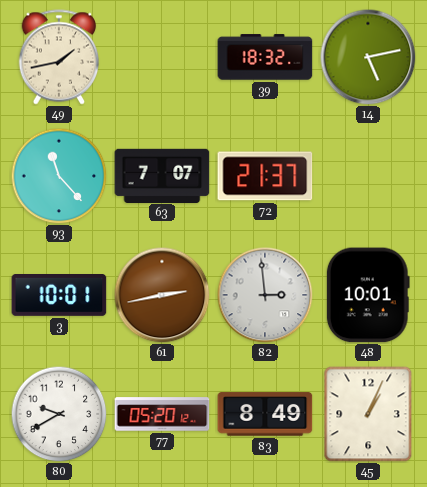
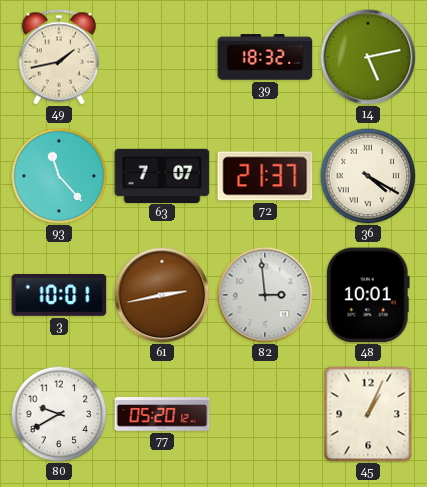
36: none -> 4:20 (368, 176)
83: 8:49 -> none (265, 414)
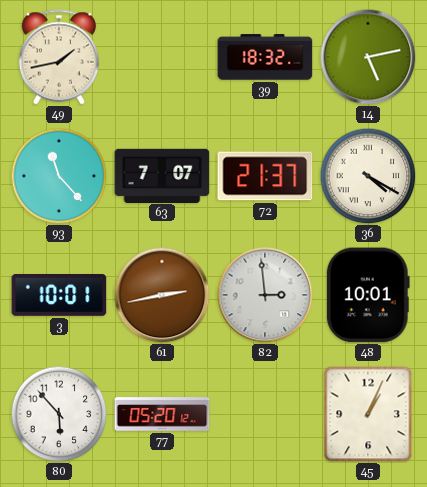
80: 9:40 -> 5:53 (59, 414)
